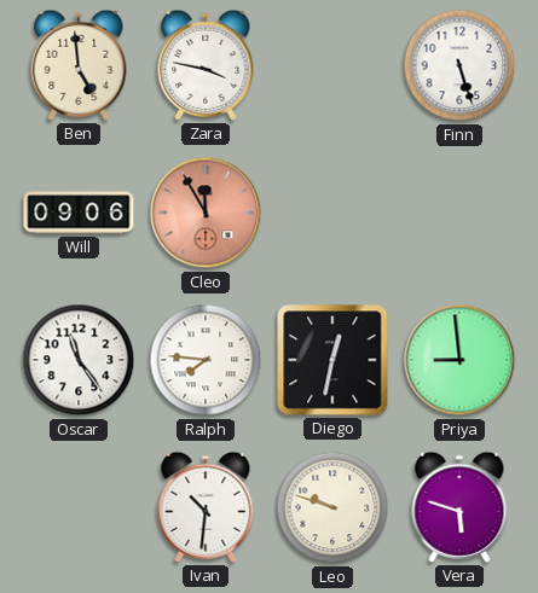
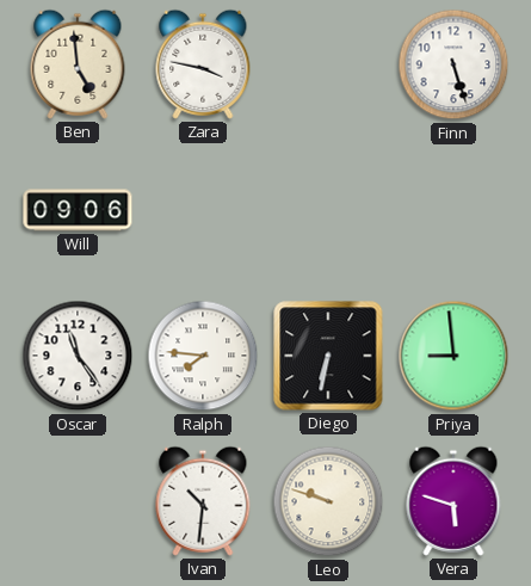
Cleo: 11:55 -> none (206, 213)
Diego: 12:32 -> 6:32 (328, 356)
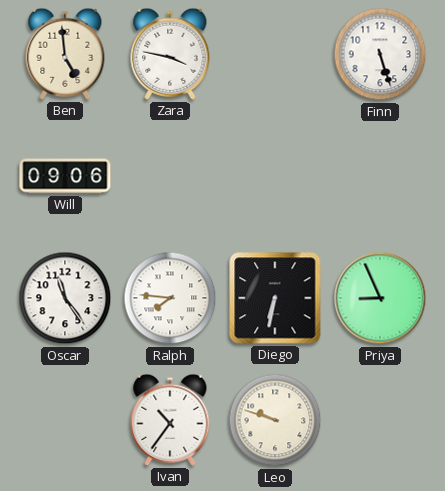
Priya: 8:59 -> 8:56 (380, 298)
Ivan: 10:31 -> 10:36 (170, 420)
Vera: 5:48 -> none (453, 501)
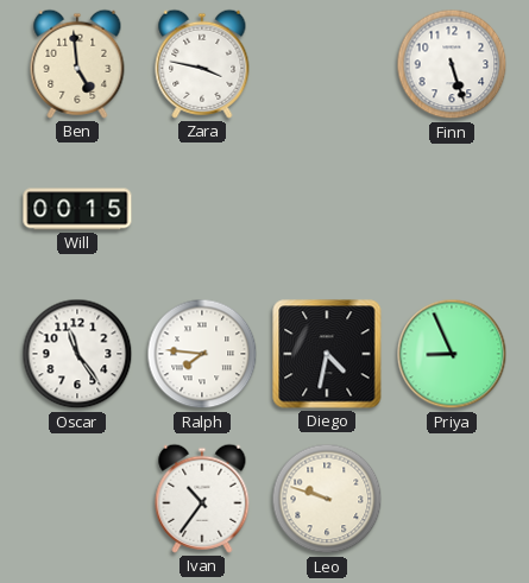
Will: 09:06 -> 00:15 (77, 209)
Diego: 6:32 -> 4:32 (327, 354)
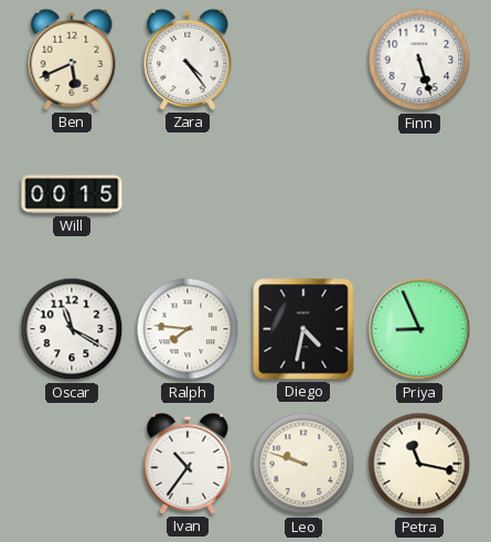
Ben: 4:59 -> 5:41 (72, 60)
Zara: 3:47 -> 4:24 (188, 60)
Oscar: 11:24 -> 11:20 (72, 329)
Petra: none -> 11:17 (419, 464)
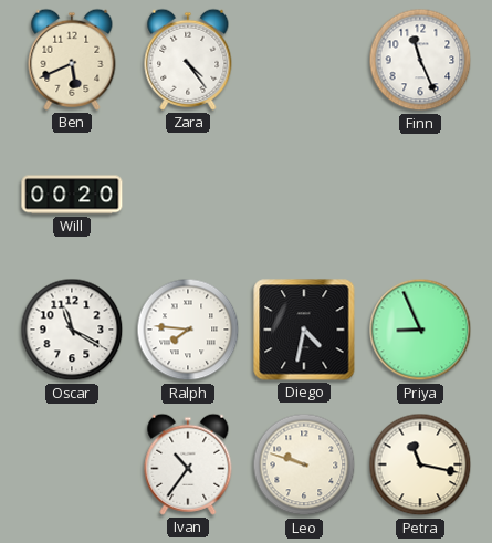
Finn: 5:27 -> 11:26 (420, 60)
Will: 00:15 -> 00:20 (72, 195)
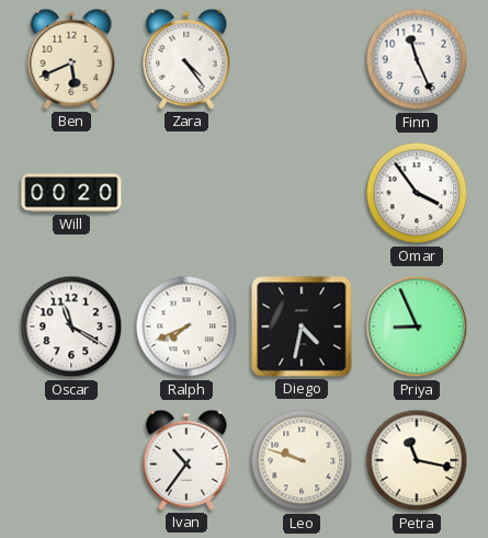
Omar: none -> 3:54 (417, 193)
Ralph: 7:46 -> 7:41 (186, 327)
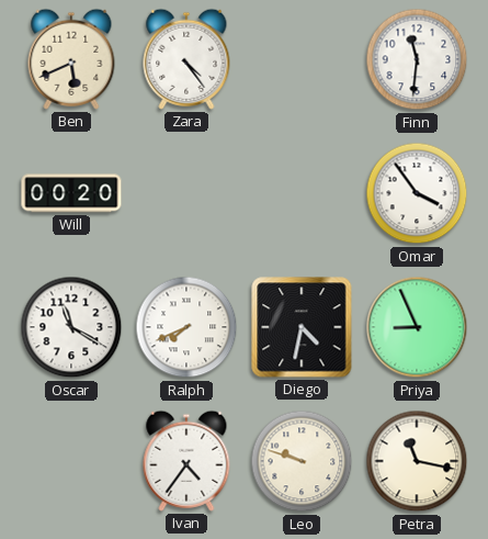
Finn: 11:26 -> 11:31 (417, 59)
Ivan: 10:36 -> 4:36 (186, 461)
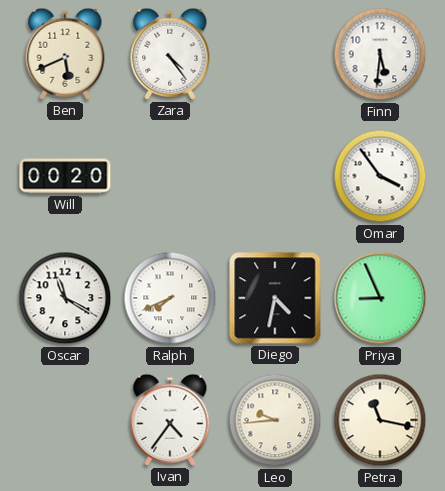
Finn: 11:31 -> 5:31 (380, 54)
Leo: 9:48 -> 9:44 (275, 420)
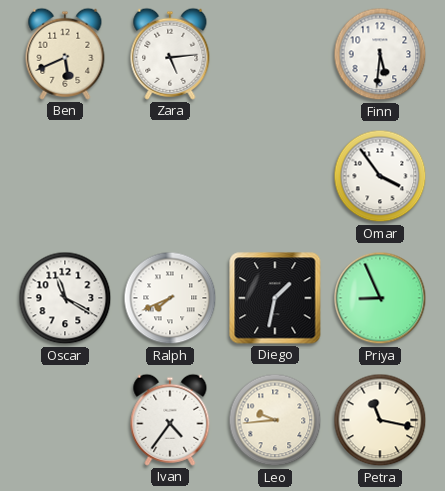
Zara: 4:24 -> 5:14 (170, 54)
Will: 00:20 -> none (65, 176)
Diego: 4:32 -> 1:32 (275, 298)
